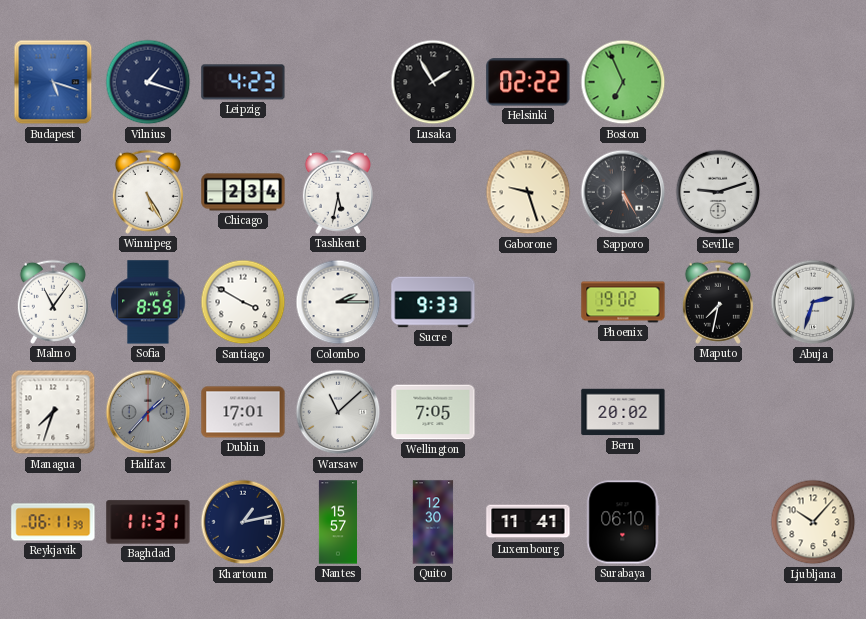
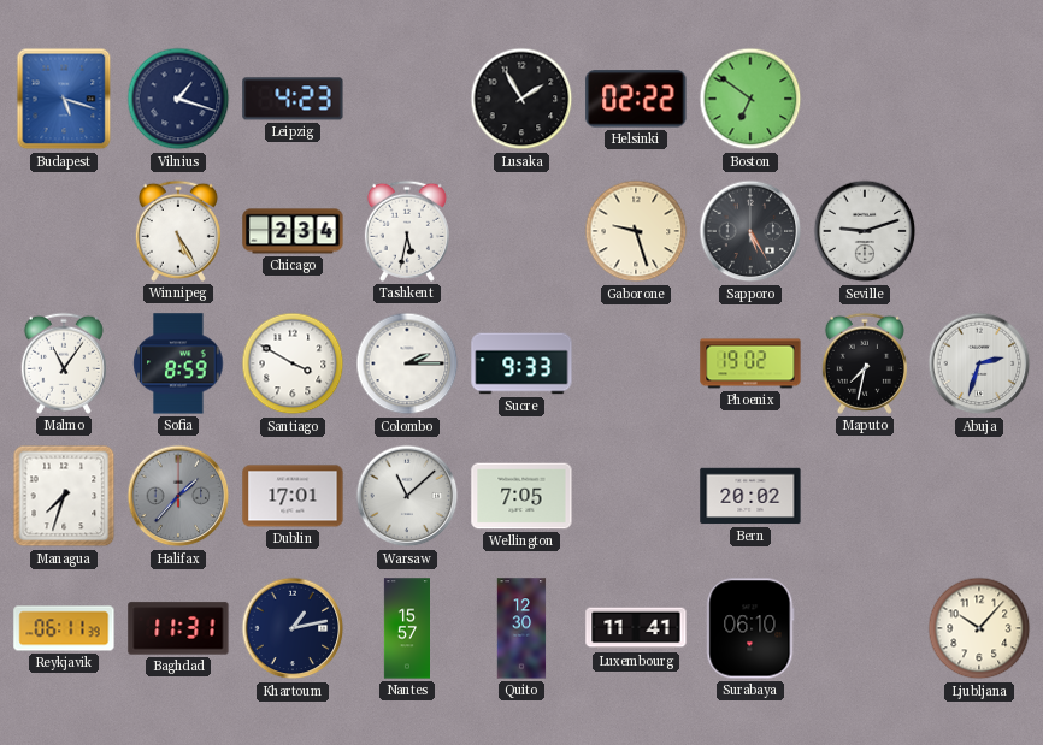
Boston: 6:56 -> 6:51 (750, 99)
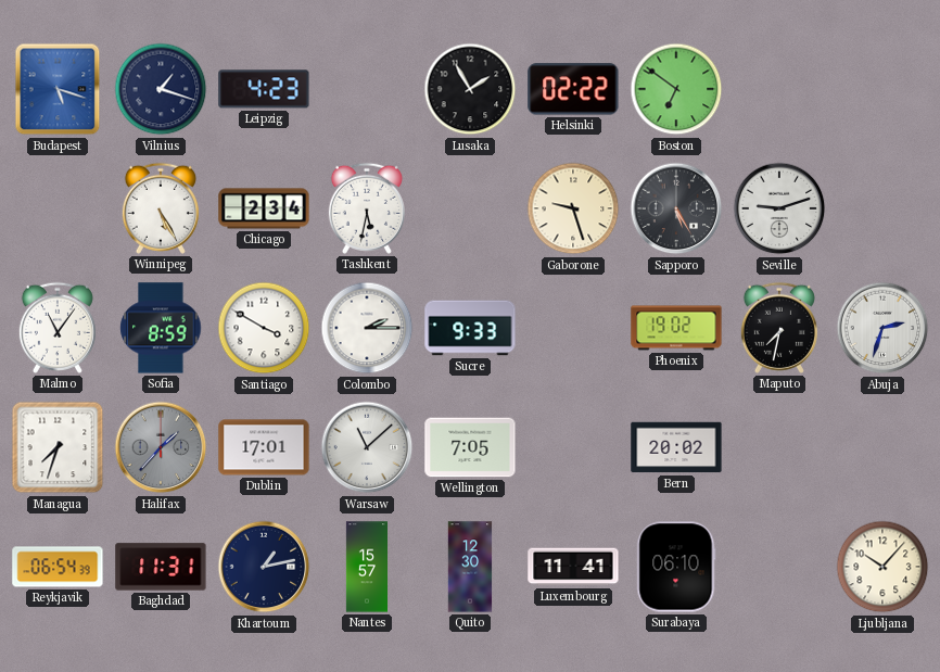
Reykjavik: 06:11 -> 06:54 (58, 567)
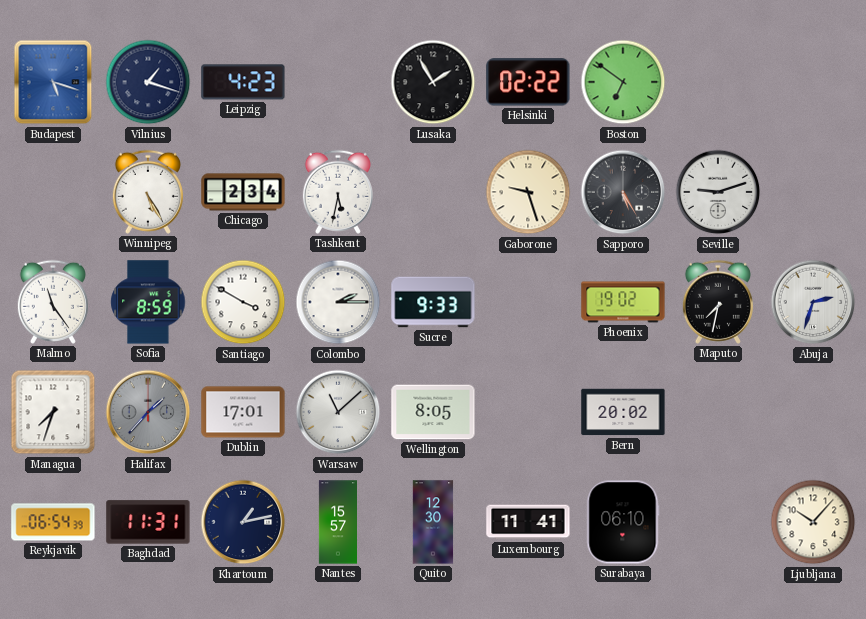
Malmo: 11:06 -> 11:24 (53, 302)
Wellington: 7:05 -> 8:05 (433, 412)
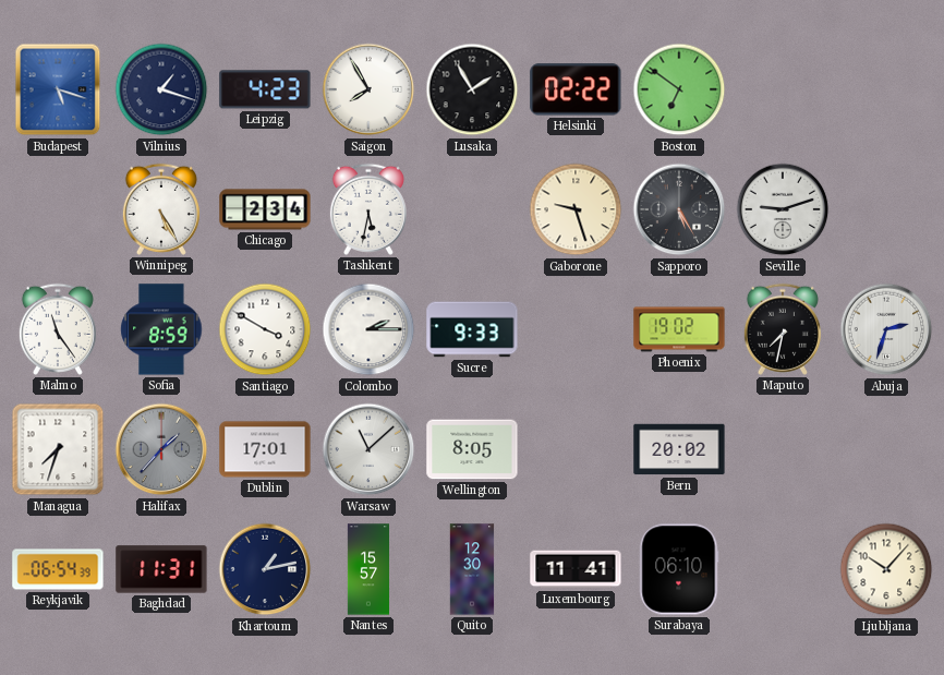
Saigon: none -> 7:55 (368, 89)
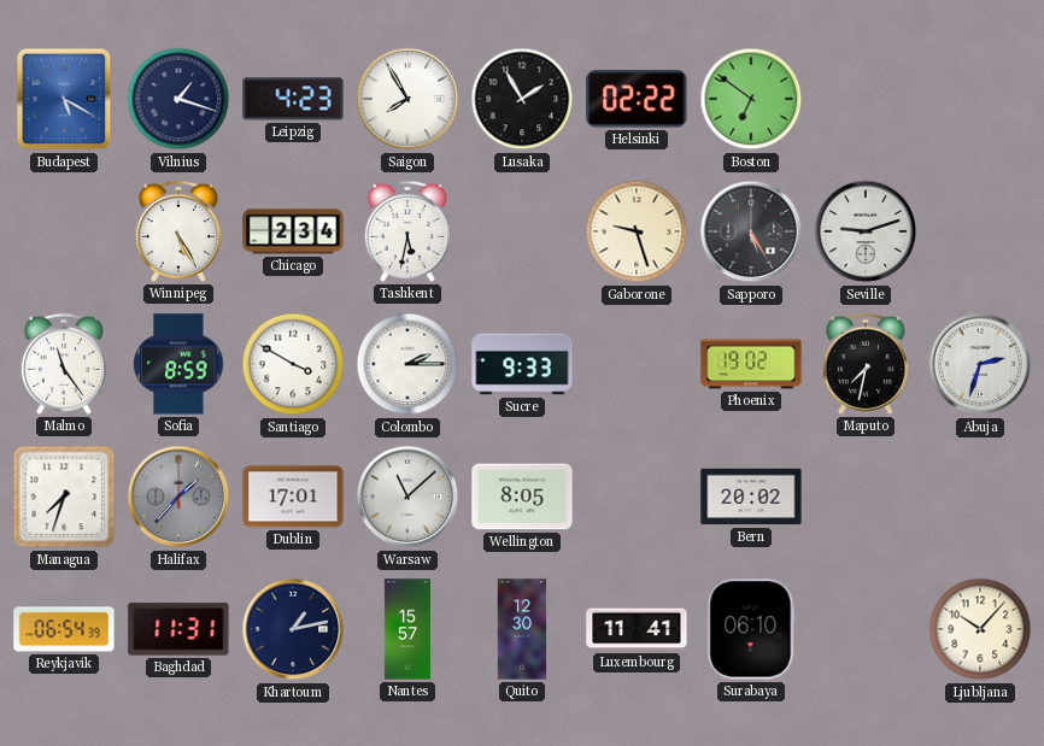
Budapest: 5:18 -> 5:20 (64, 99)
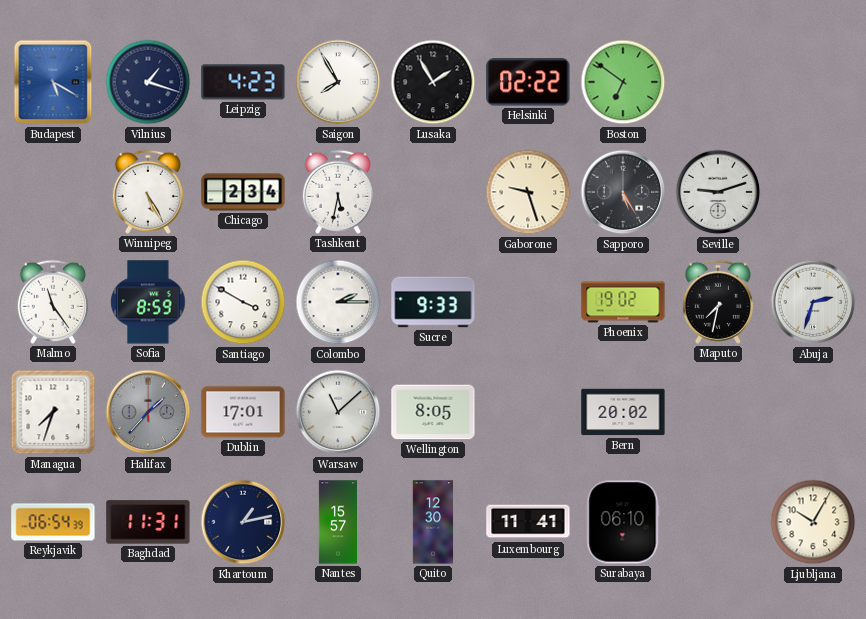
Ljubljana: 10:07 -> 10:05 (813, 522)
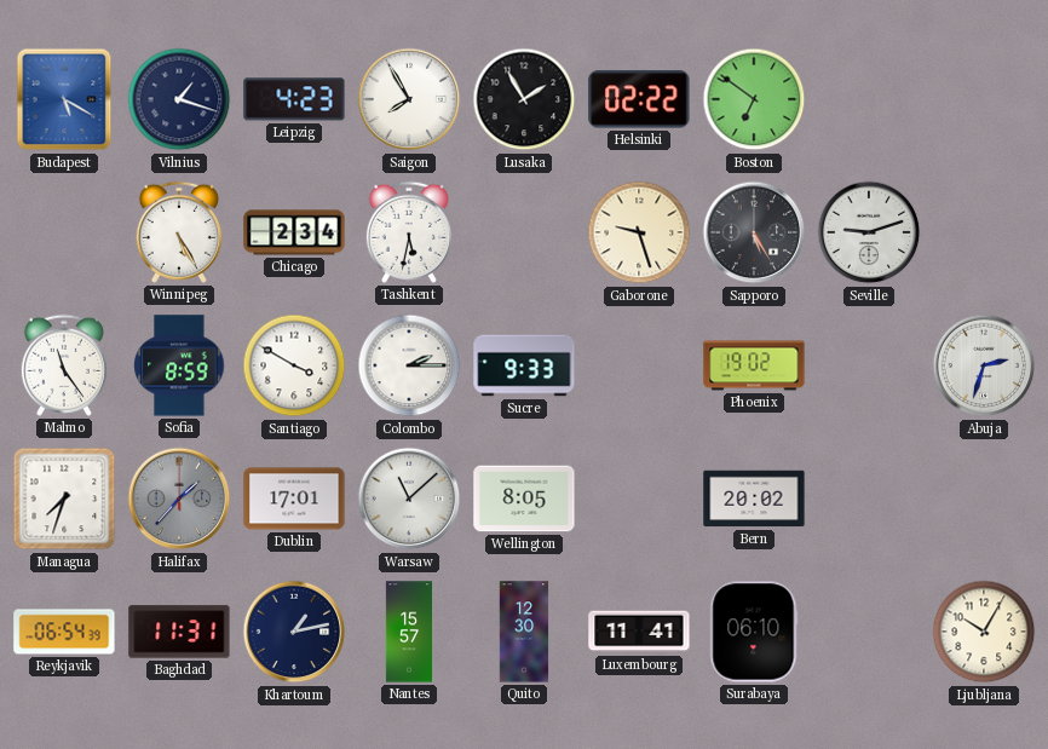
Maputo: 7:32 -> none (718, 302)
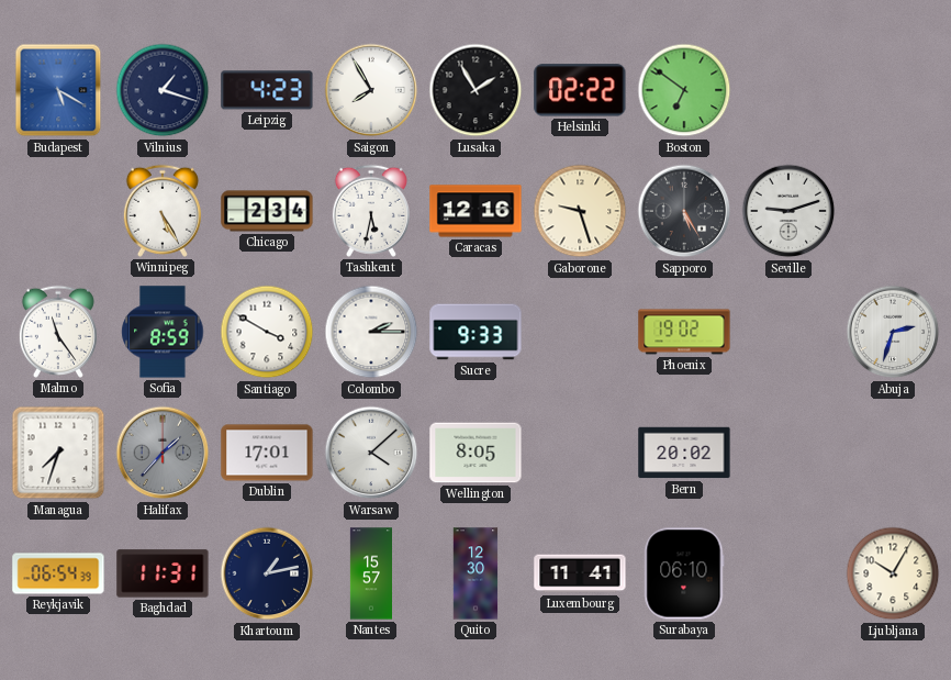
Caracas: none -> 12:16 (475, 211)
Warsaw: 11:08 -> 4:08 (371, 453)
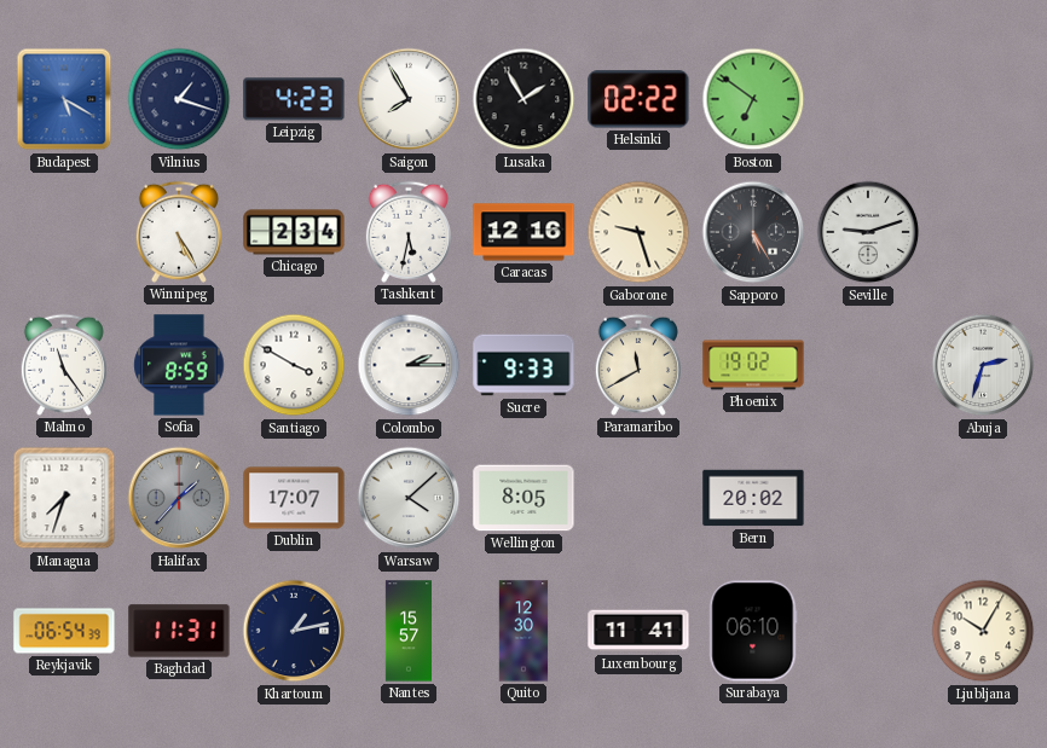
Paramaribo: none -> 11:40 (638, 365)
Dublin: 17:01 -> 17:07 (294, 498)
